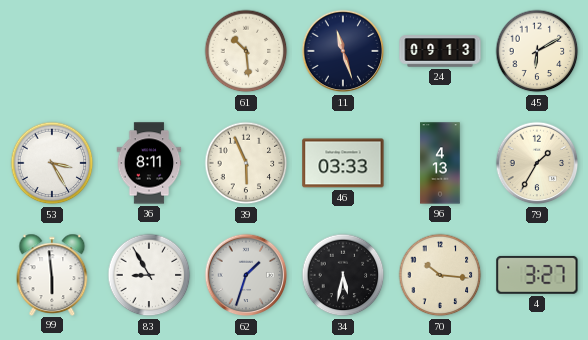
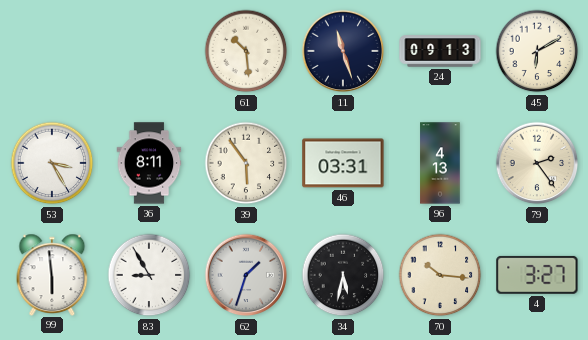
39: 5:56 -> 5:54 (246, 163)
46: 03:33 -> 03:31 (343, 163)
79: 1:35 -> 2:24 (537, 163)
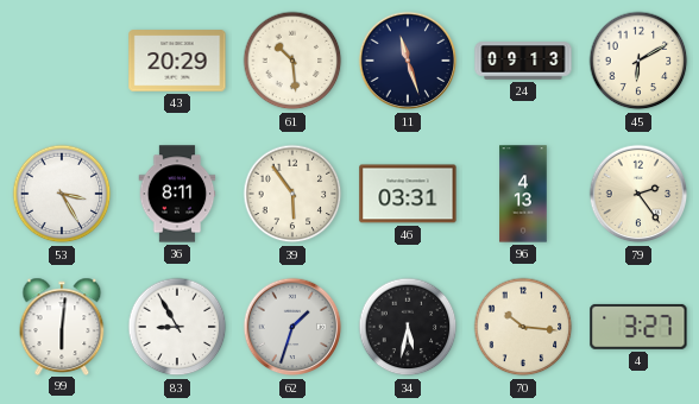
43: none -> 20:29 (177, 61)
99: 5:59 -> 6:01 (62, 326)
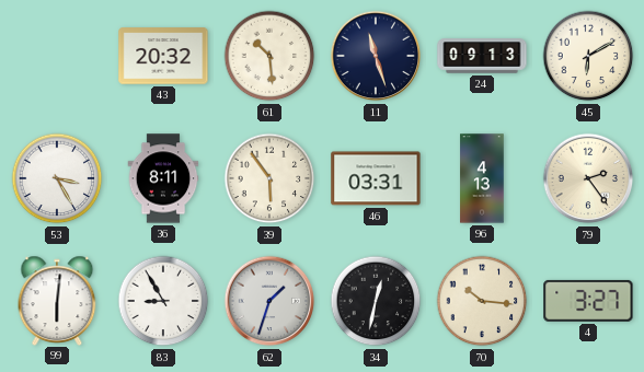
43: 20:29 -> 20:32 (163, 56)
34: 5:32 -> 12:32 (376, 301)
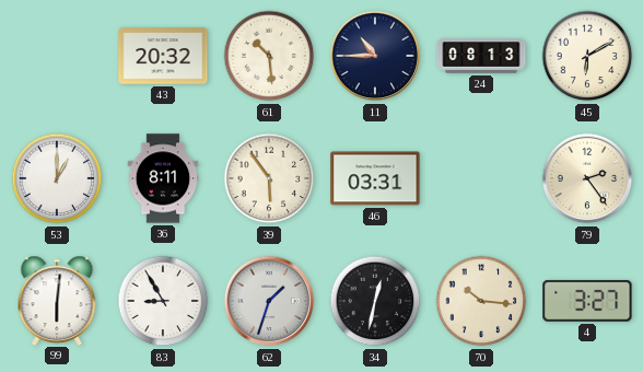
11: 11:27 -> 10:45 (375, 56)
24: 09:13 -> 08:13 (481, 56)
53: 3:25 -> 1:00 (57, 178)
96: 4:13 -> none (482, 178)
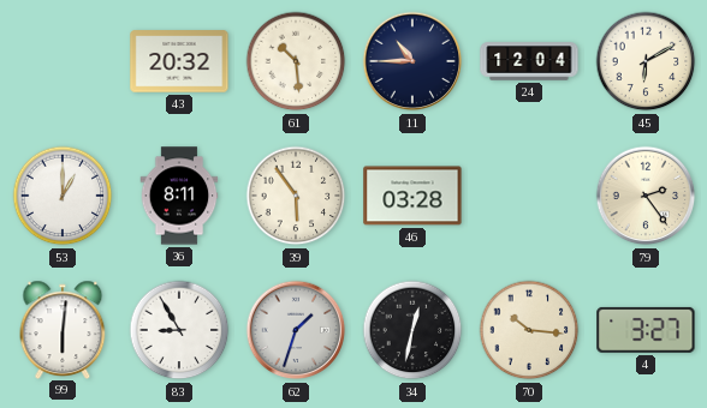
24: 08:13 -> 12:04 (529, 61)
46: 03:31 -> 03:28 (412, 196)
